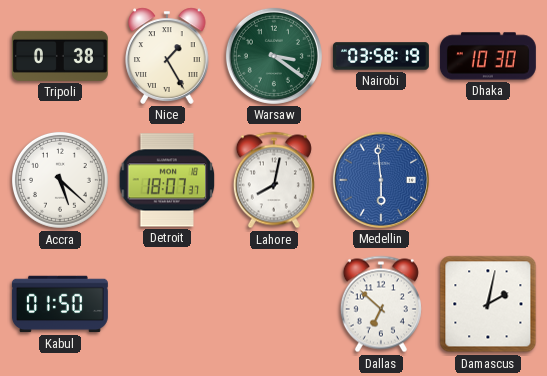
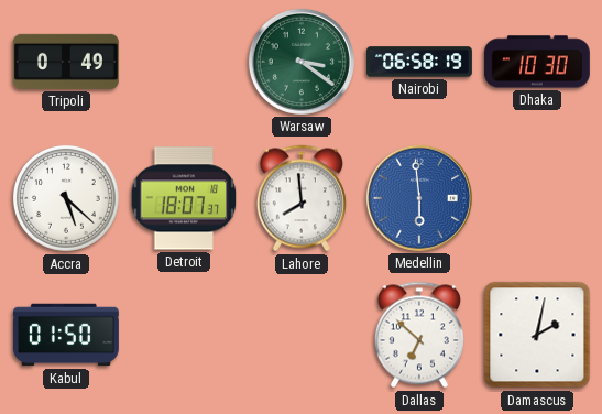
Tripoli: 0:38 -> 0:49 (66, 62)
Nice: 1:25 -> none (167, 56)
Nairobi: 03:58 -> 06:58 (419, 62)
Lahore: 8:02 -> 7:59 (302, 198)
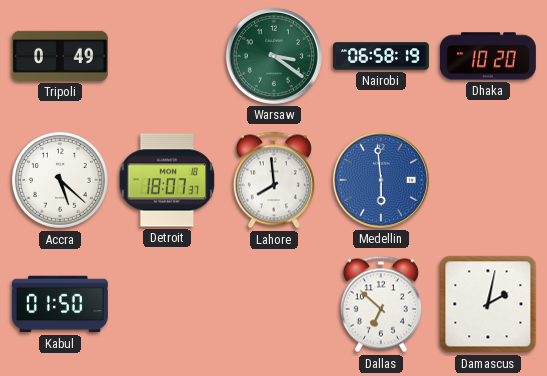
Dhaka: 10:30 -> 10:20 (488, 56)
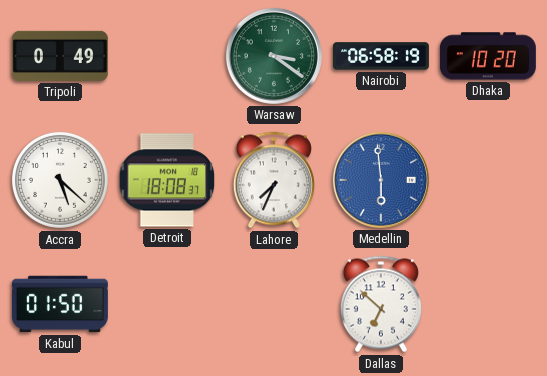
Detroit: 18:07 -> 18:08 (167, 180)
Lahore: 7:59 -> 7:34 (274, 180)
Damascus: 2:02 -> none (488, 304)
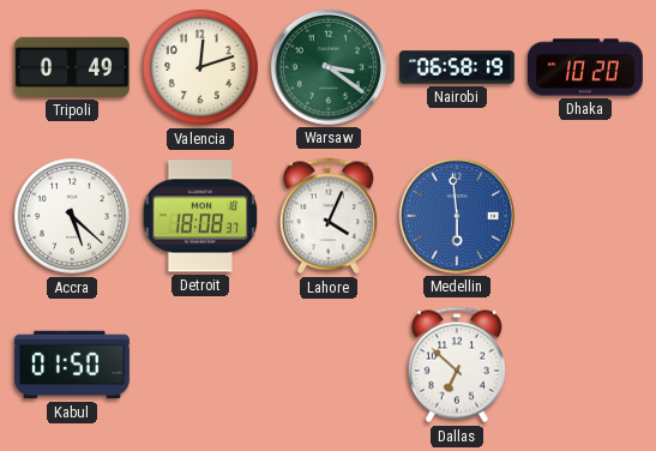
Valencia: none -> 12:12 (200, 67)
Lahore: 7:34 -> 4:04 (329, 216)
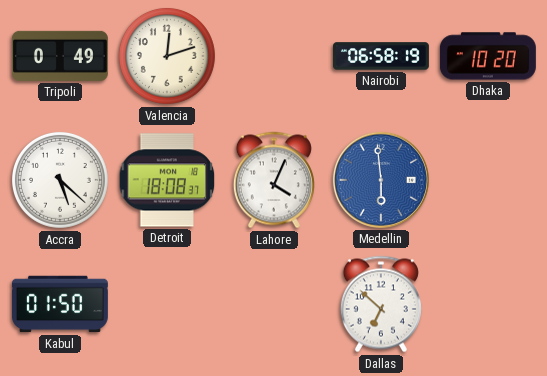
Warsaw: 3:21 -> none (329, 67)
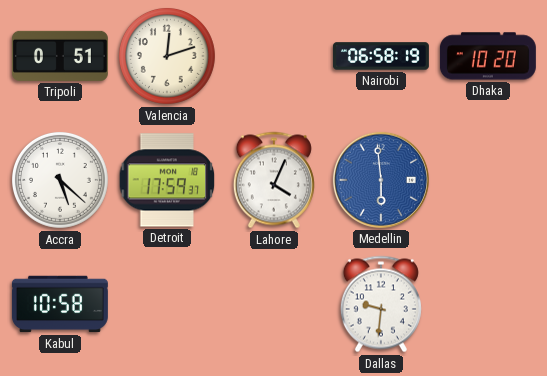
Tripoli: 0:49 -> 0:51 (60, 56)
Detroit: 18:08 -> 17:59 (167, 180)
Kabul: 01:50 -> 10:58 (60, 304)
Dallas: 6:52 -> 9:31 (381, 304)
